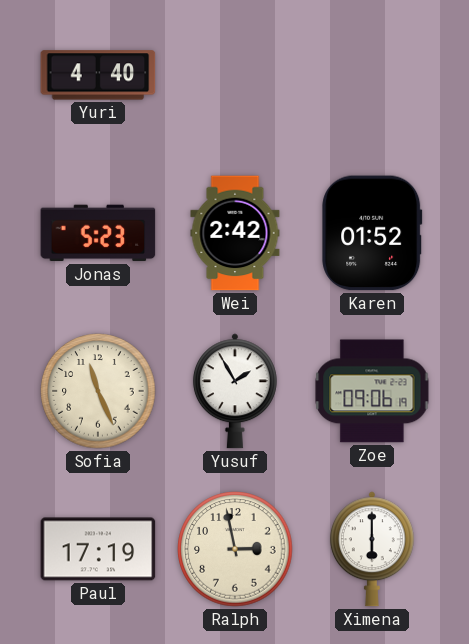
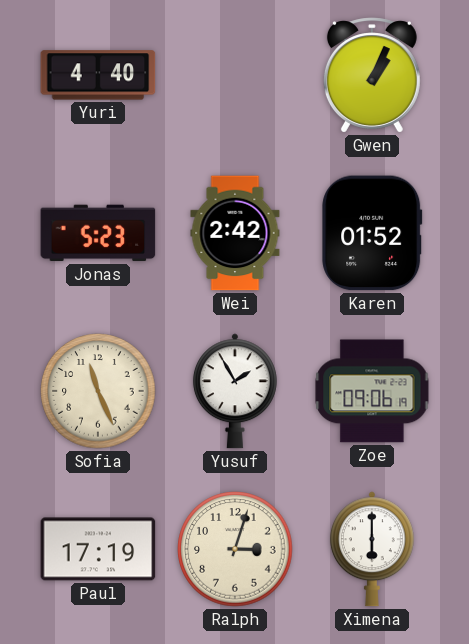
Gwen: none -> 1:04 (372, 75)
Ralph: 2:58 -> 3:03 (235, 549)
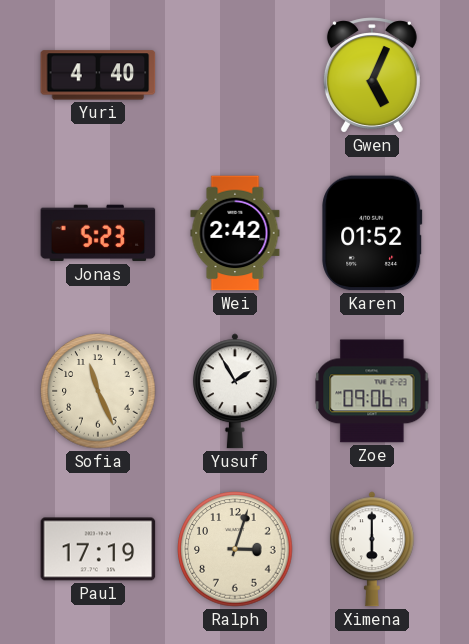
Gwen: 1:04 -> 5:04 (372, 75)
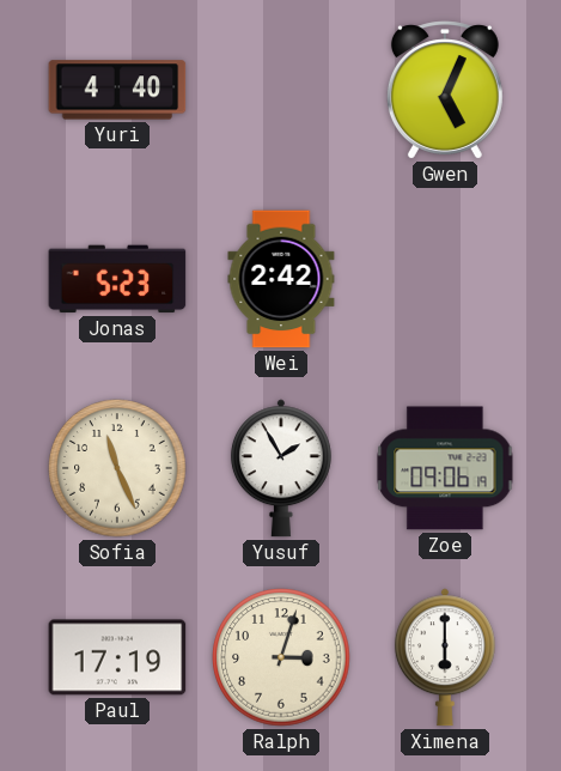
Karen: 01:52 -> none (372, 233)
